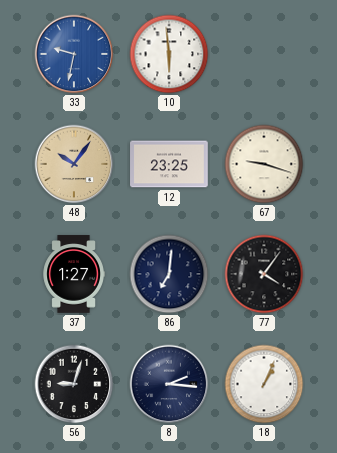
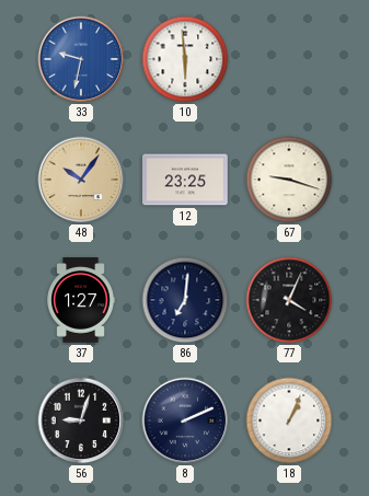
77: 4:06 -> 4:04 (289, 300)
8: 2:16 -> 2:11 (185, 420)
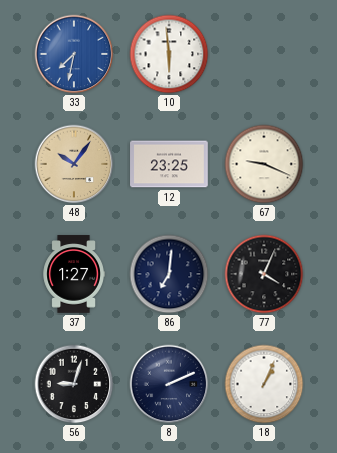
33: 9:32 -> 7:32 (74, 54)
67: 9:18 -> 9:19 (264, 164)
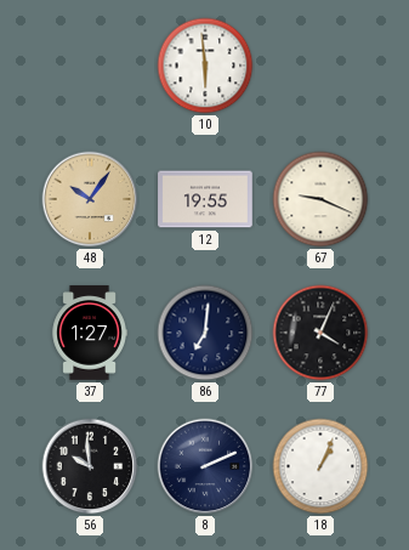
33: 7:32 -> none (74, 54)
12: 23:25 -> 19:55 (205, 199)
56: 9:03 -> 9:59 (90, 466)
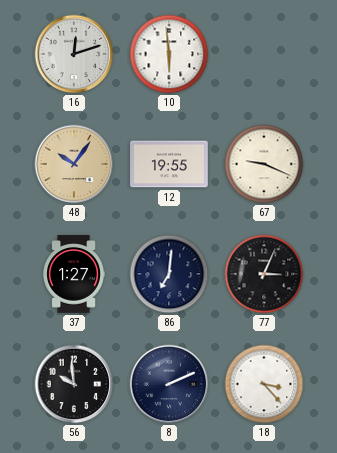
16: none -> 12:12 (74, 54)
77: 4:04 -> 3:04 (264, 274)
18: 1:04 -> 3:23 (264, 384)
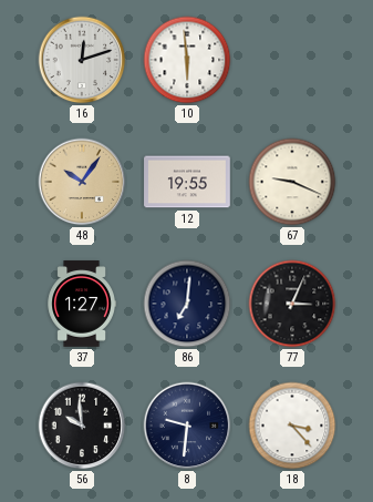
8: 2:11 -> 9:31 (187, 426)
